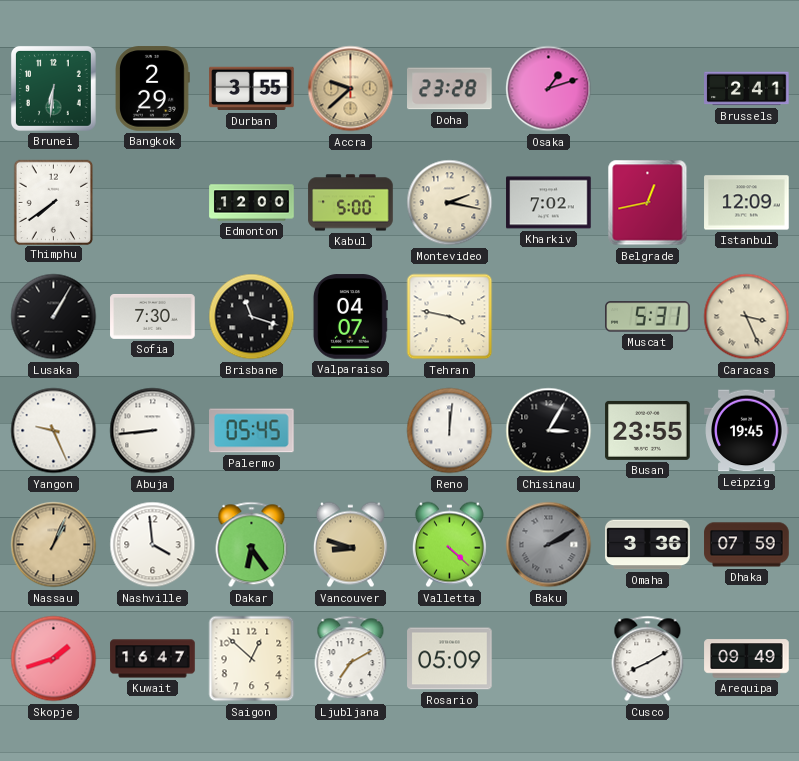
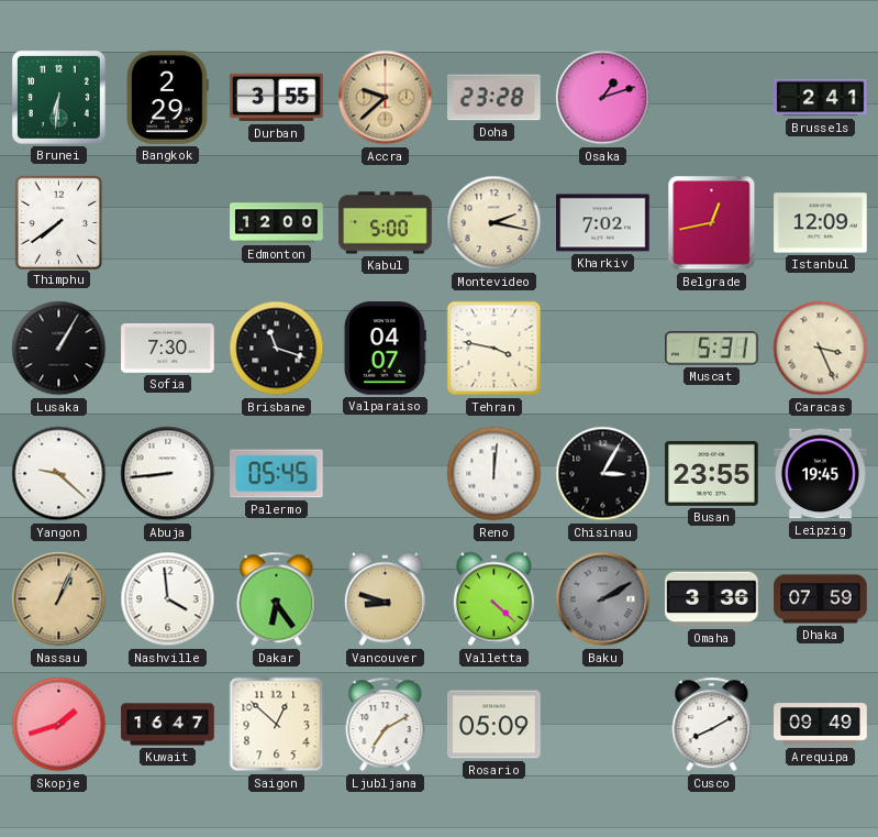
Yangon: 9:26 -> 9:22 (59, 474)
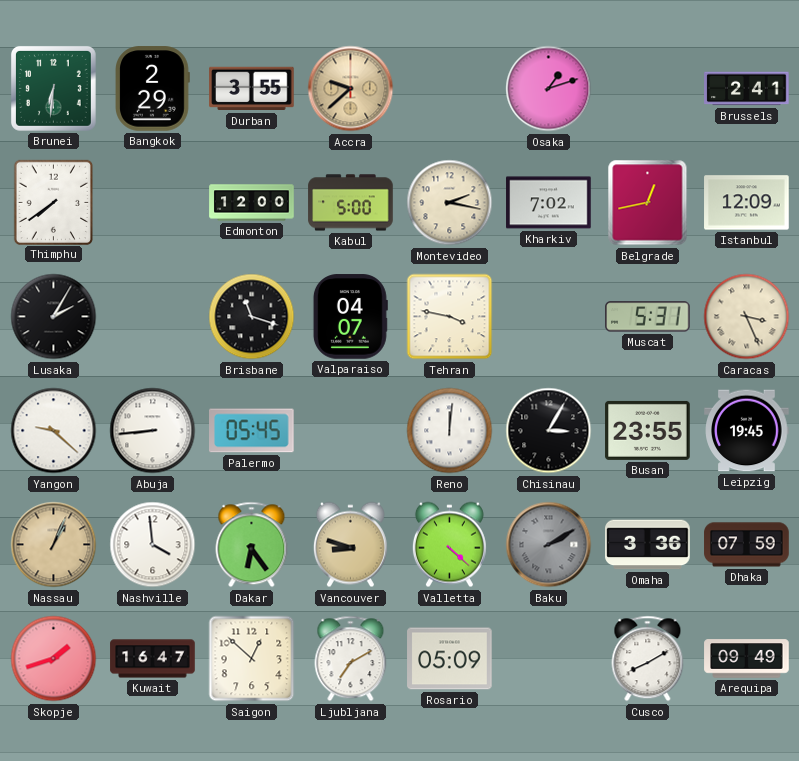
Doha: 23:28 -> none (494, 98)
Lusaka: 1:05 -> 2:05 (54, 317)
Sofia: 7:30 -> none (168, 348)
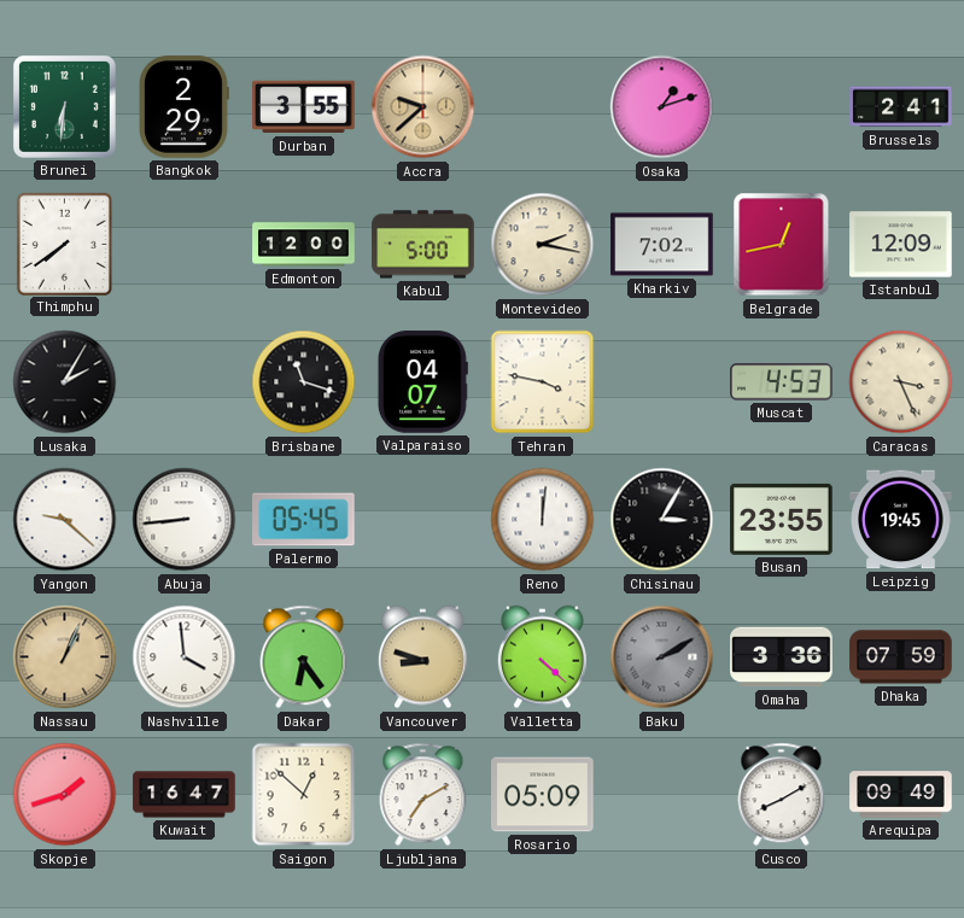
Muscat: 5:31 -> 4:53 (782, 382)
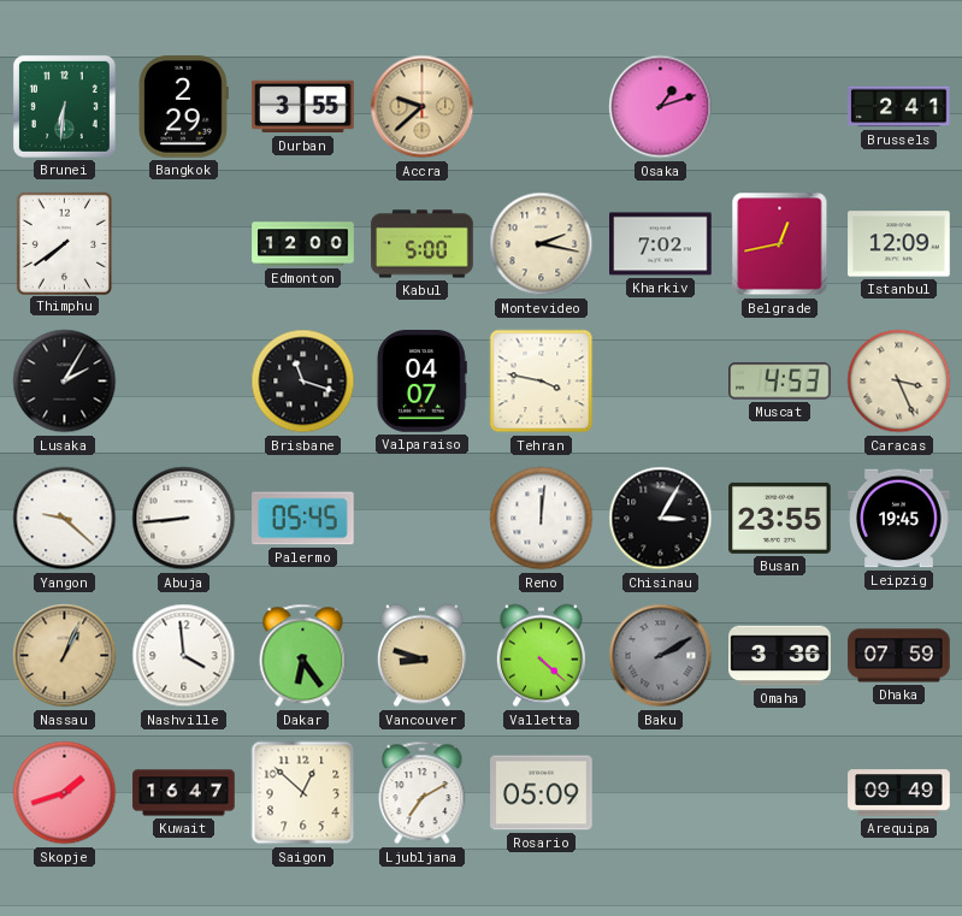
Cusco: 8:10 -> none (782, 795)
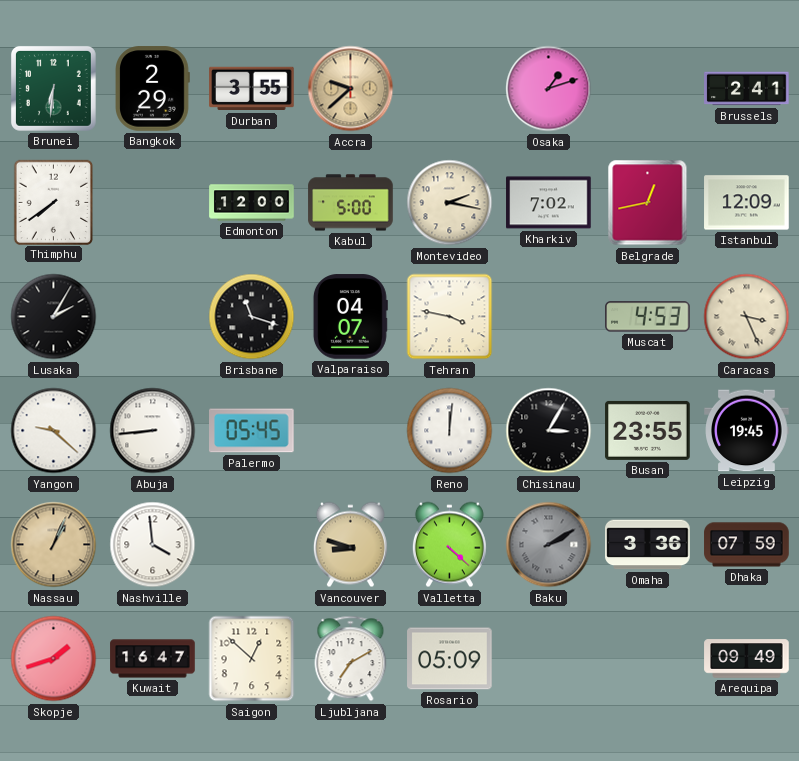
Dakar: 6:24 -> none (303, 656)
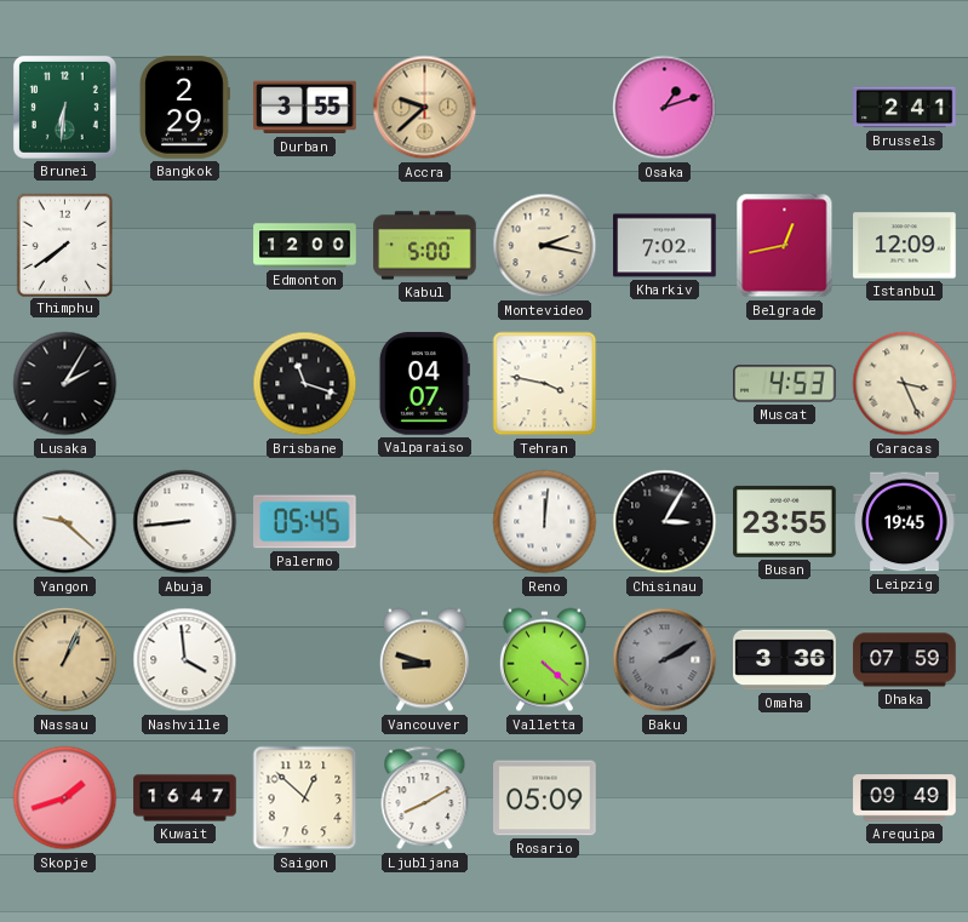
Ljubljana: 7:10 -> 8:10 (425, 798)
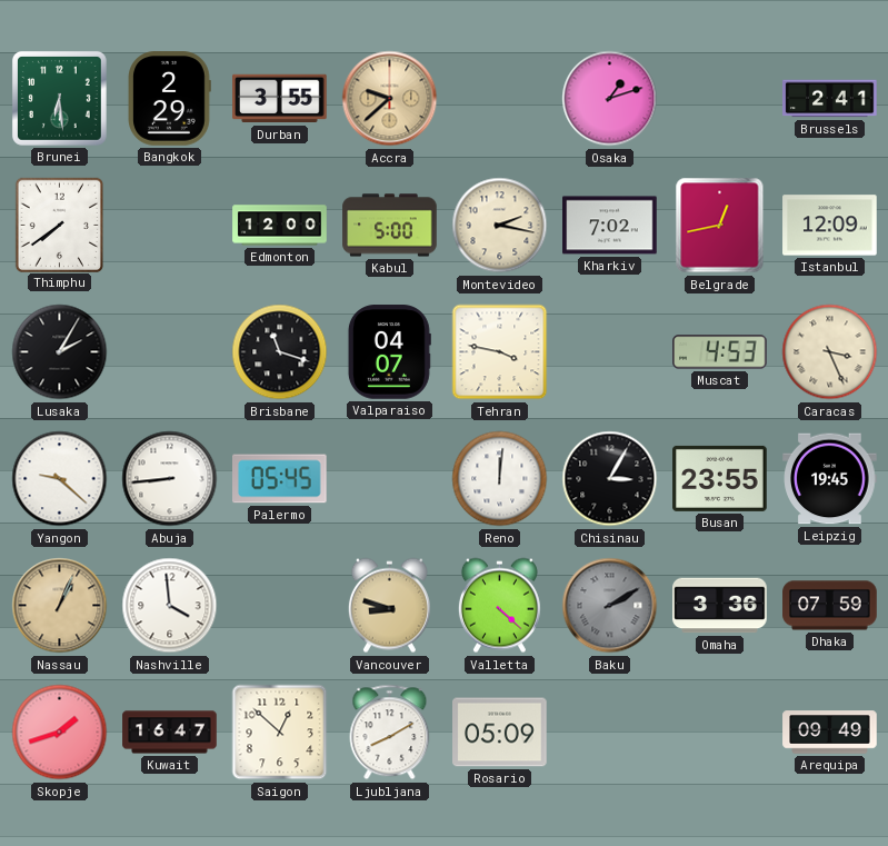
Brunei: 6:31 -> 6:29 (59, 98)
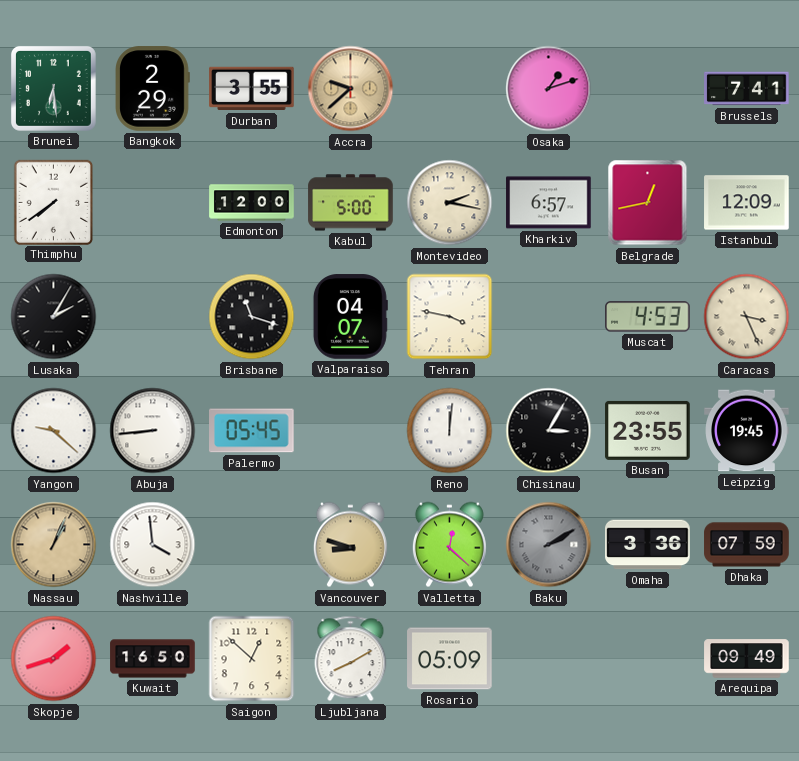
Brussels: 2:41 -> 7:41 (747, 89)
Kharkiv: 7:02 -> 6:57 (549, 203)
Valletta: 4:22 -> 12:22 (449, 545)
Kuwait: 16:47 -> 16:50 (153, 659)
